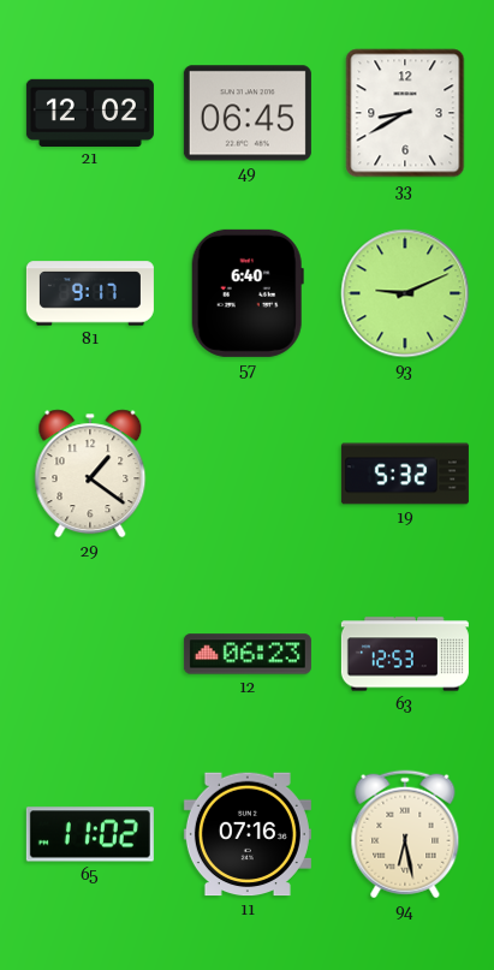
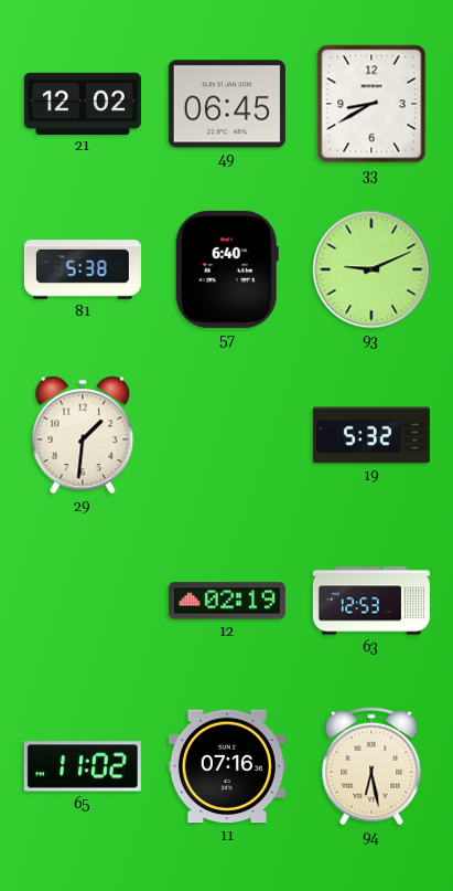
81: 9:17 -> 5:38 (83, 269)
29: 1:21 -> 1:31 (83, 435)
12: 06:23 -> 02:19 (227, 601)
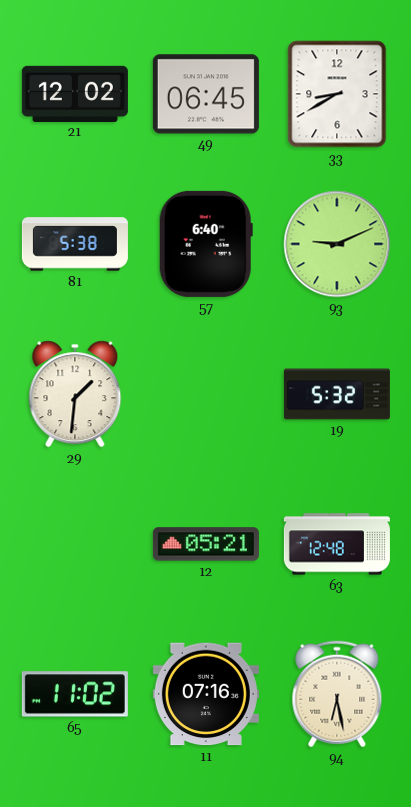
12: 02:19 -> 05:21 (206, 544)
63: 12:53 -> 12:48 (337, 544)
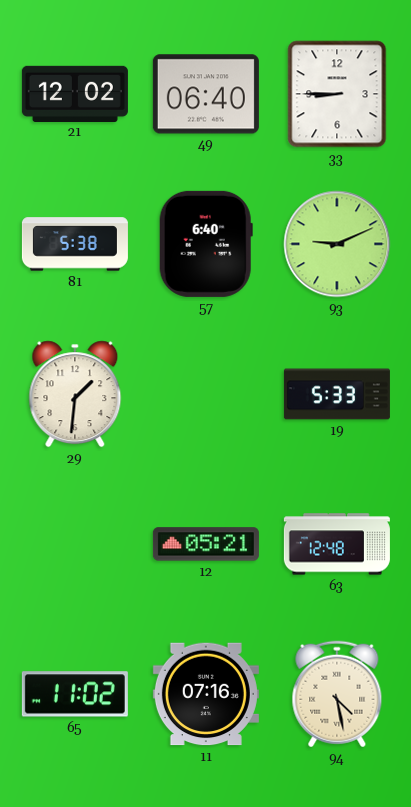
49: 06:45 -> 06:40 (206, 94)
33: 8:40 -> 8:45 (337, 94)
19: 5:32 -> 5:33 (337, 394)
94: 6:28 -> 4:28 (337, 694)
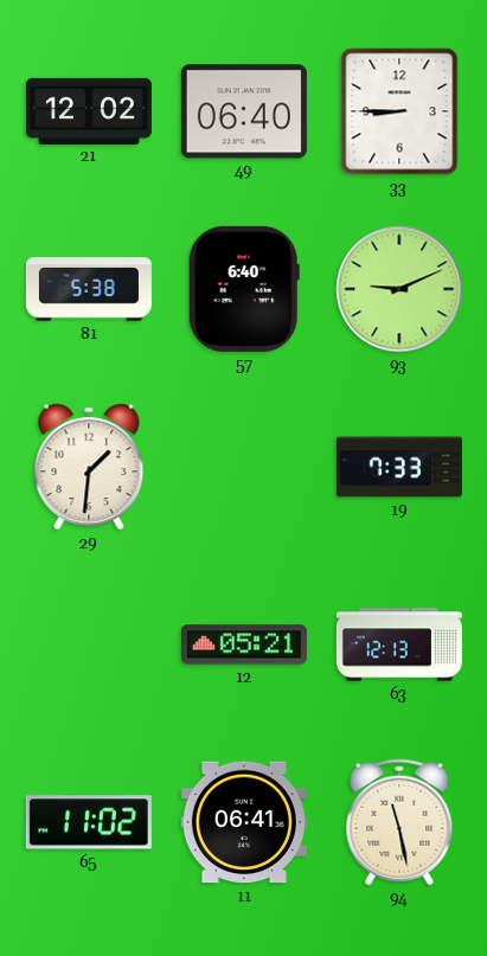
19: 5:33 -> 7:33 (399, 467)
63: 12:48 -> 12:13 (399, 644)
11: 07:16 -> 06:41 (244, 822)
94: 4:28 -> 11:28 (399, 822)
